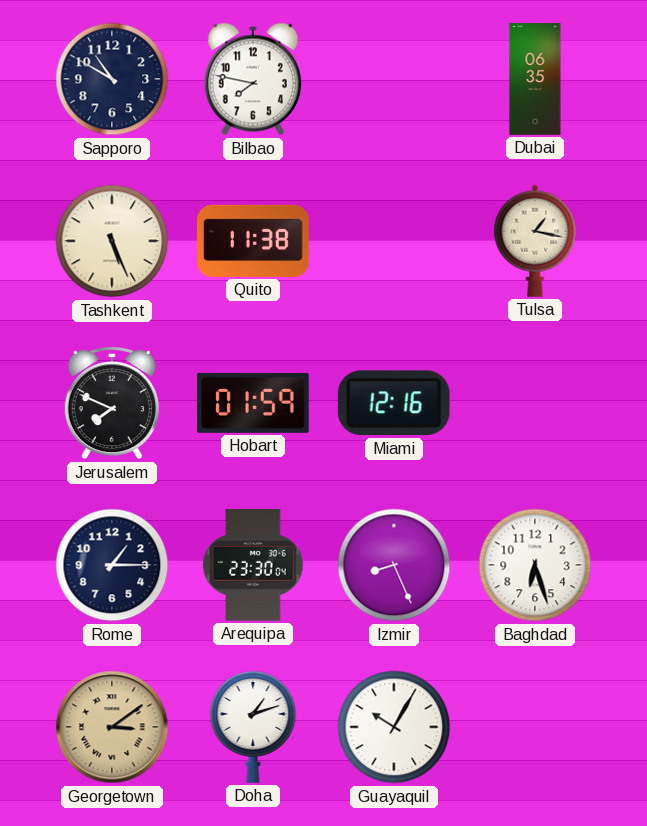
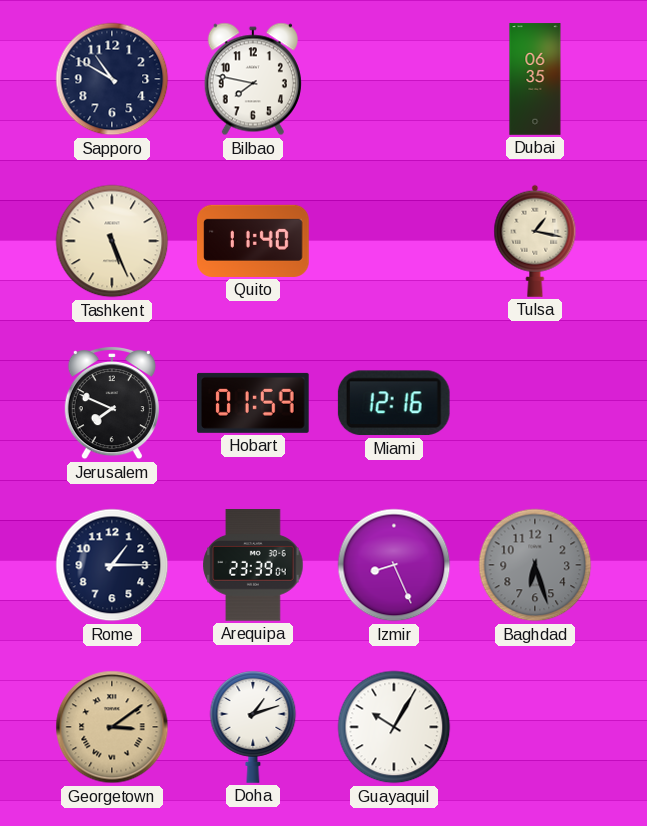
Quito: 11:38 -> 11:40 (253, 241)
Arequipa: 23:30 -> 23:39 (253, 565)
Baghdad dial: white -> grey (535, 565)
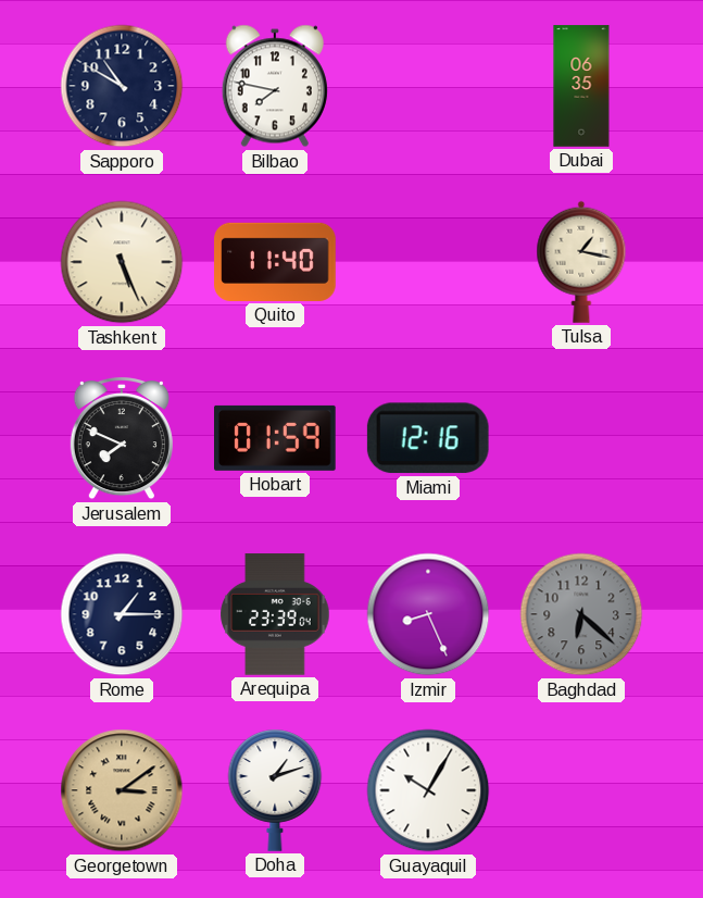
Baghdad: 6:27 -> 6:22 (581, 614)
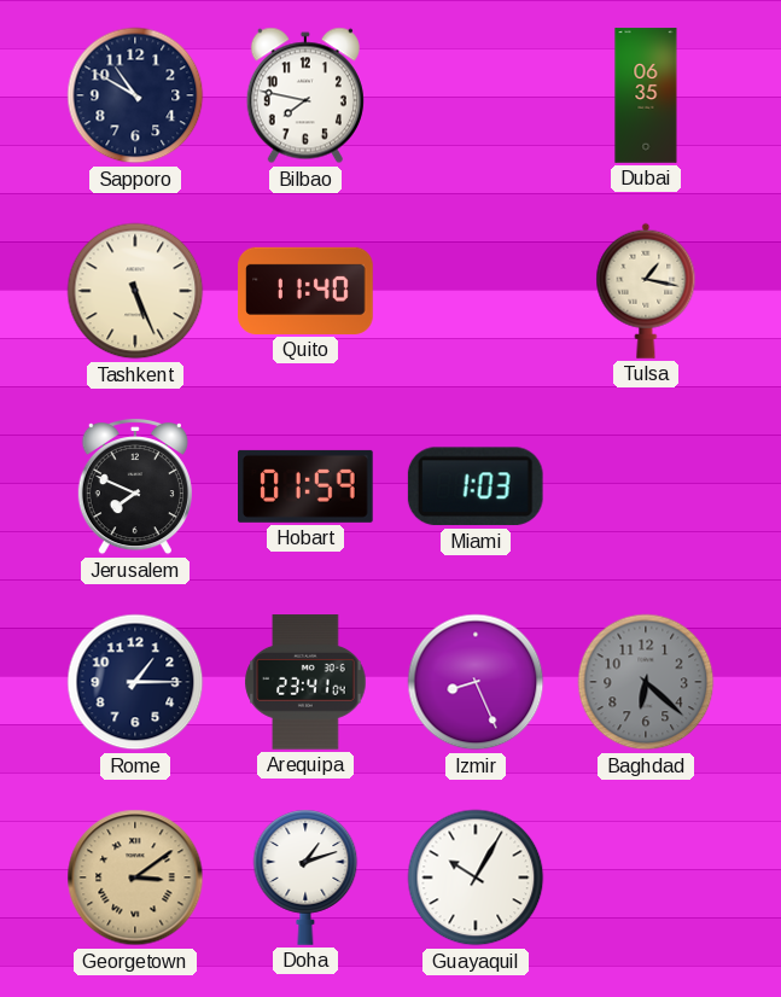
Miami: 12:16 -> 1:03 (476, 486)
Arequipa: 23:39 -> 23:41 (305, 682)
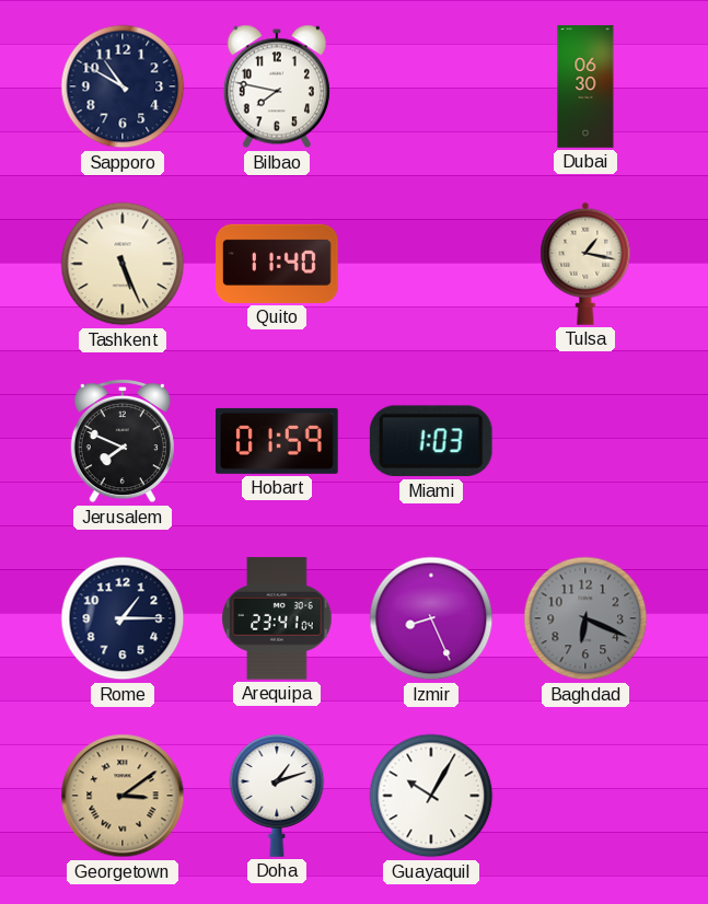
Dubai: 06:35 -> 06:30 (585, 86)
Baghdad: 6:22 -> 6:19 (585, 618)
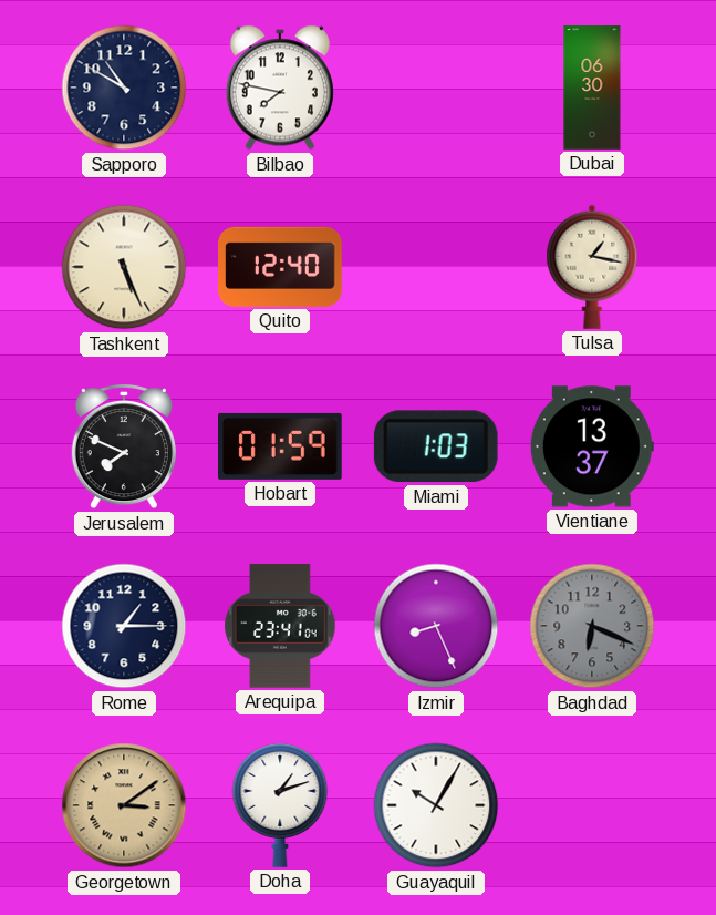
Quito: 11:40 -> 12:40 (280, 267)
Vientiane: none -> 13:37 (592, 446)
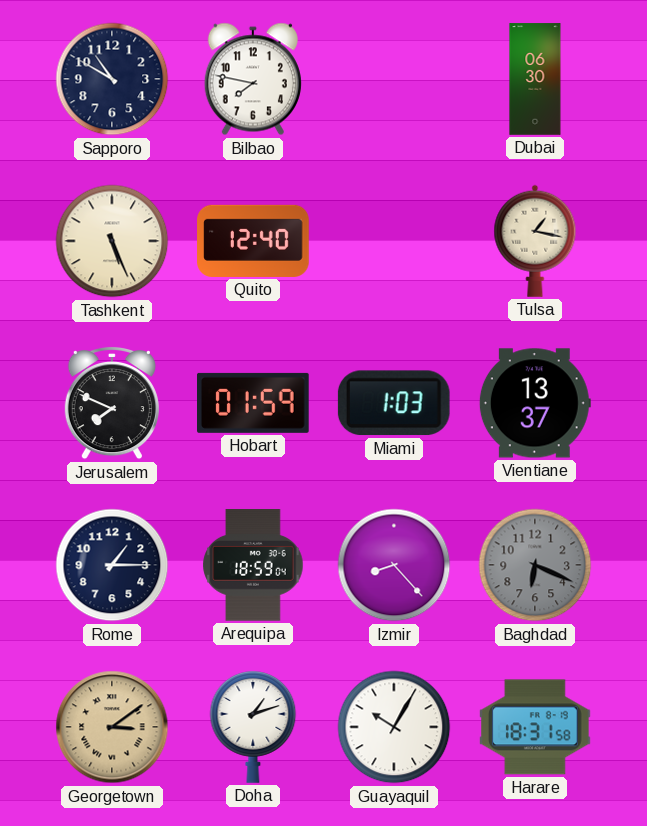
Arequipa: 23:41 -> 18:59 (253, 565)
Izmir: 8:26 -> 8:23 (394, 565)
Harare: none -> 18:31 (536, 727)
